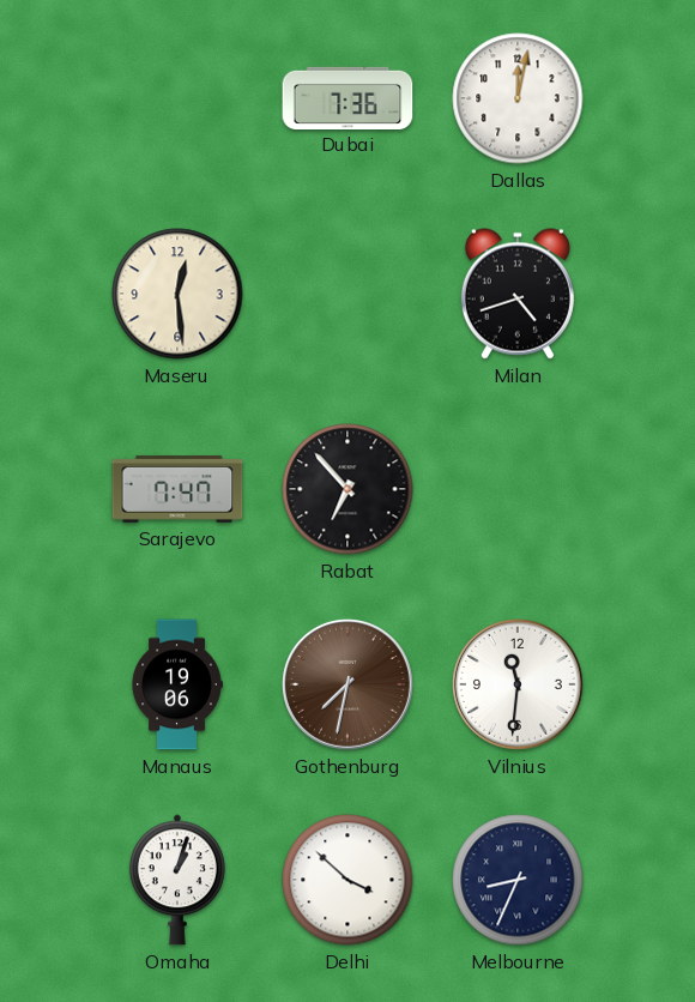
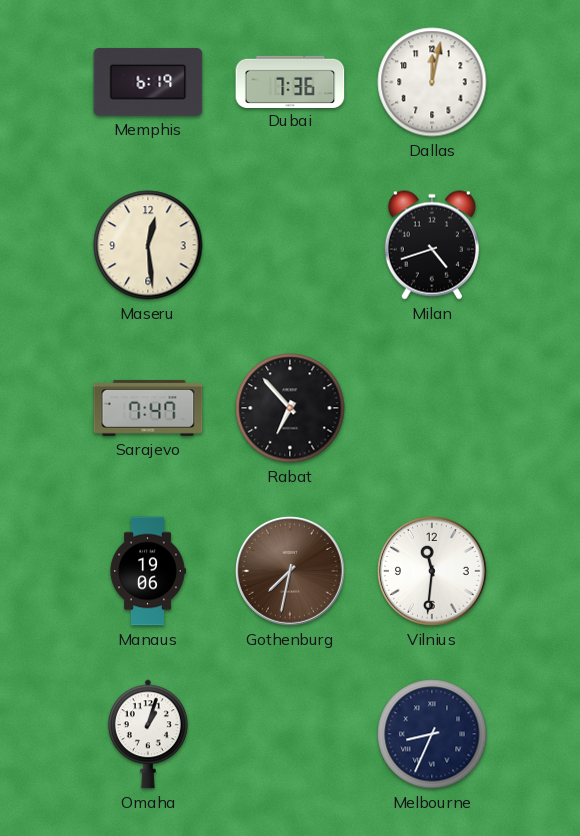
Memphis: none -> 6:19 (148, 82)
Delhi: 3:52 -> none (347, 880)
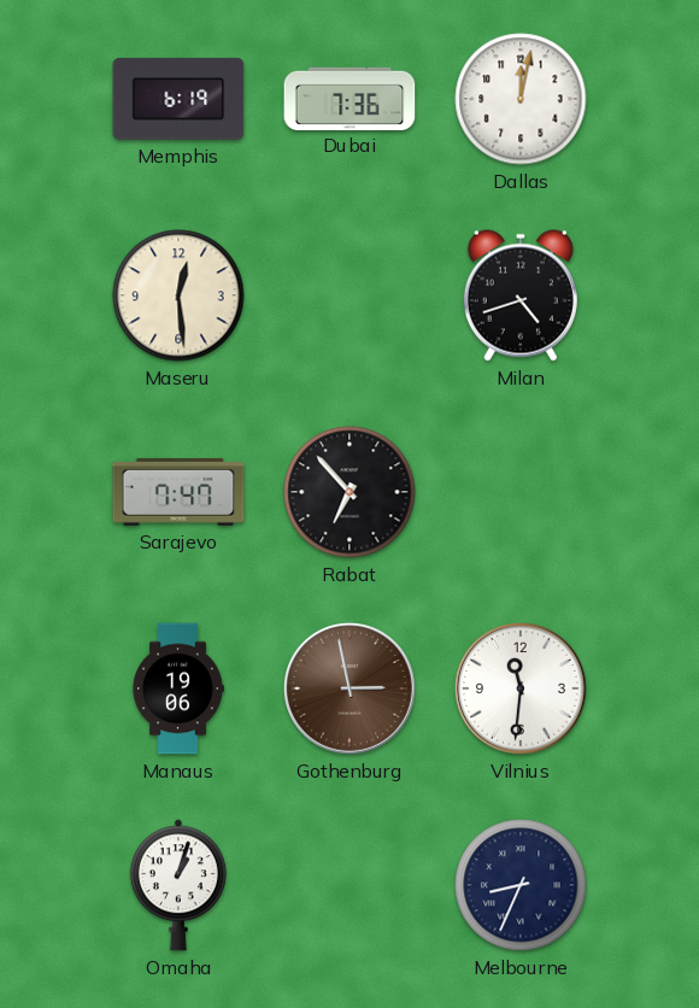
Gothenburg: 7:32 -> 2:58 (351, 690)
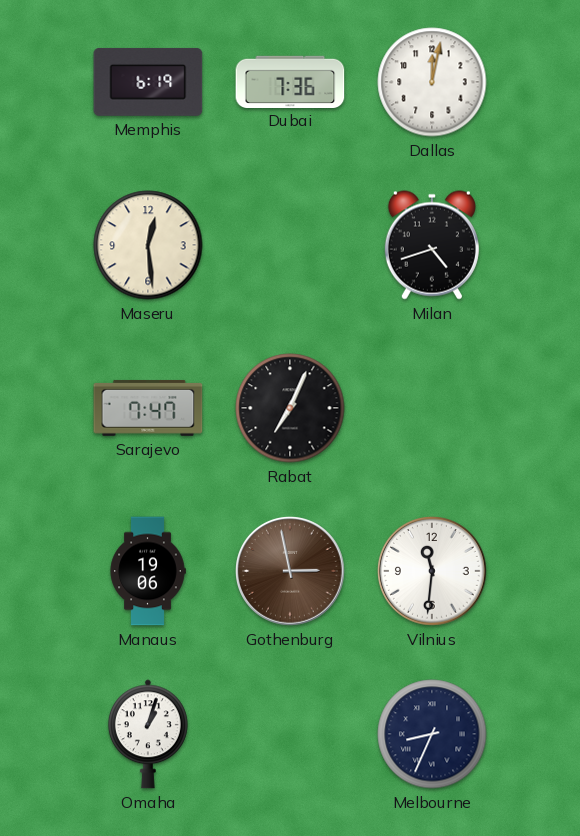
Rabat: 6:53 -> 7:04 (290, 408)
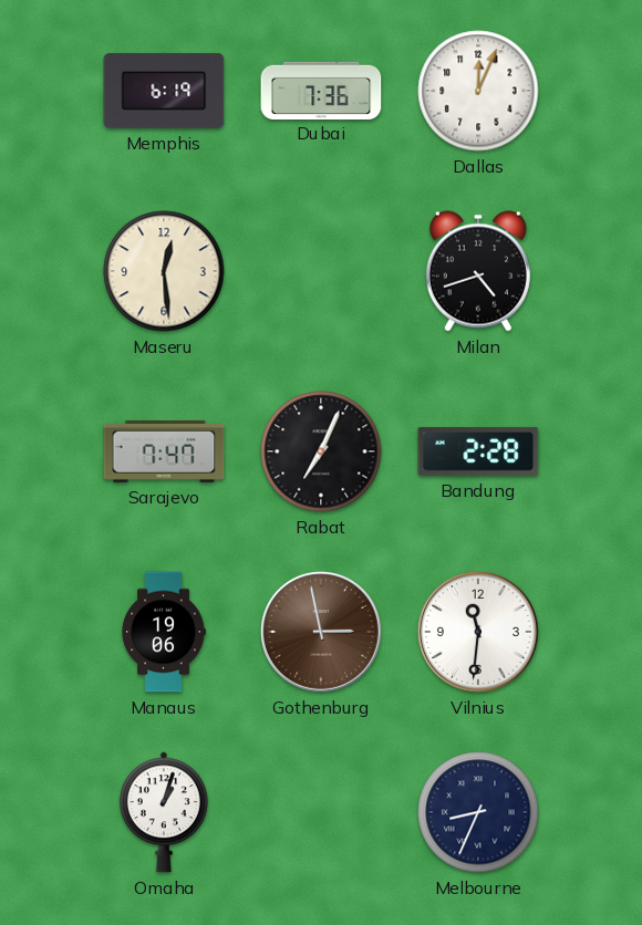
Dallas: 12:02 -> 12:04 (478, 91)
Bandung: none -> 2:28 (478, 451)
